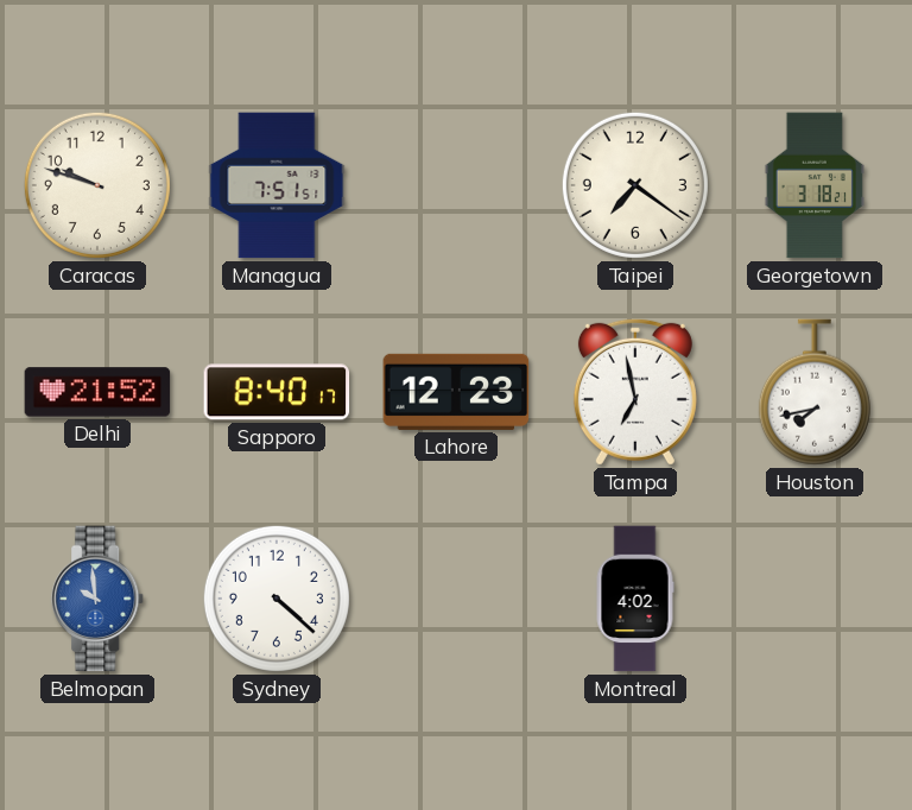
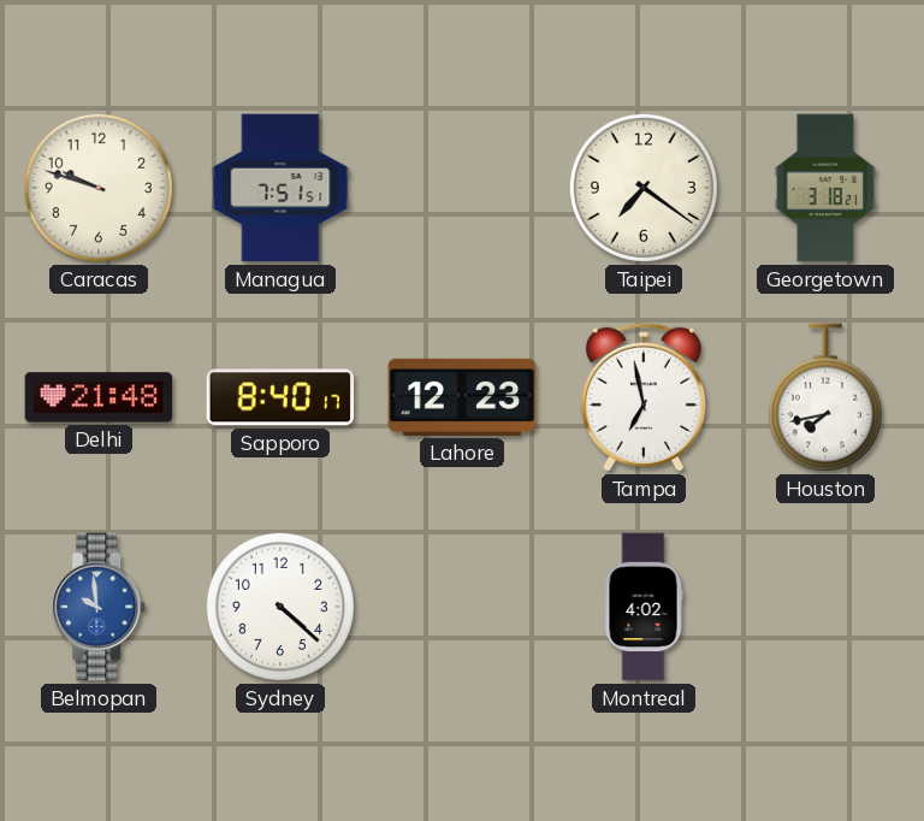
Delhi: 21:52 -> 21:48 (99, 397)
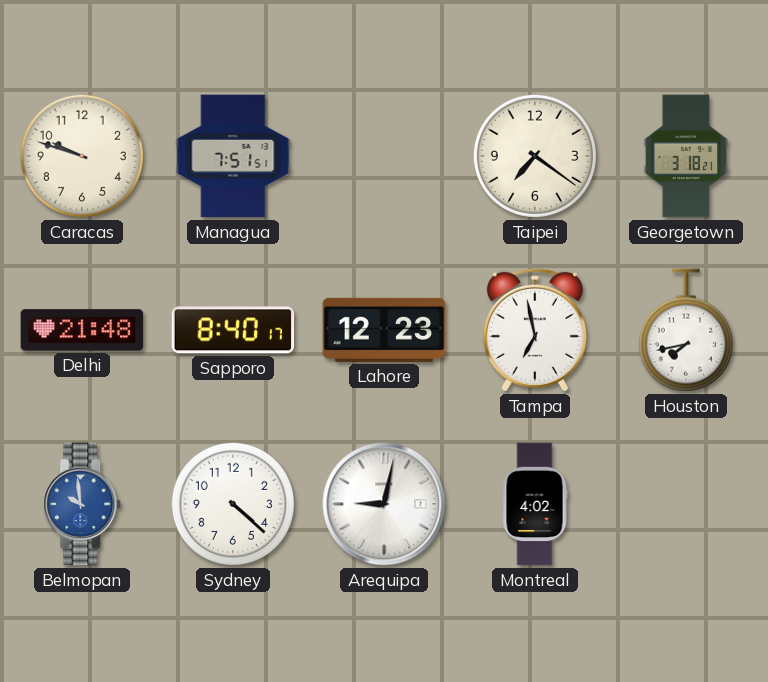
Arequipa: none -> 9:02 (384, 504)
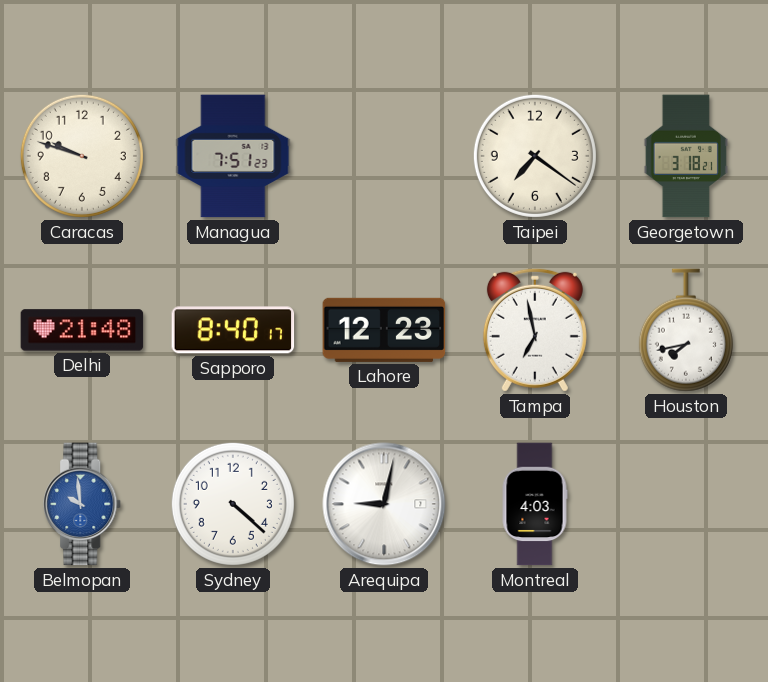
Managua: 7:51:51 -> 7:51:23 (233, 156)
Montreal: 4:02 -> 4:03 (535, 504)
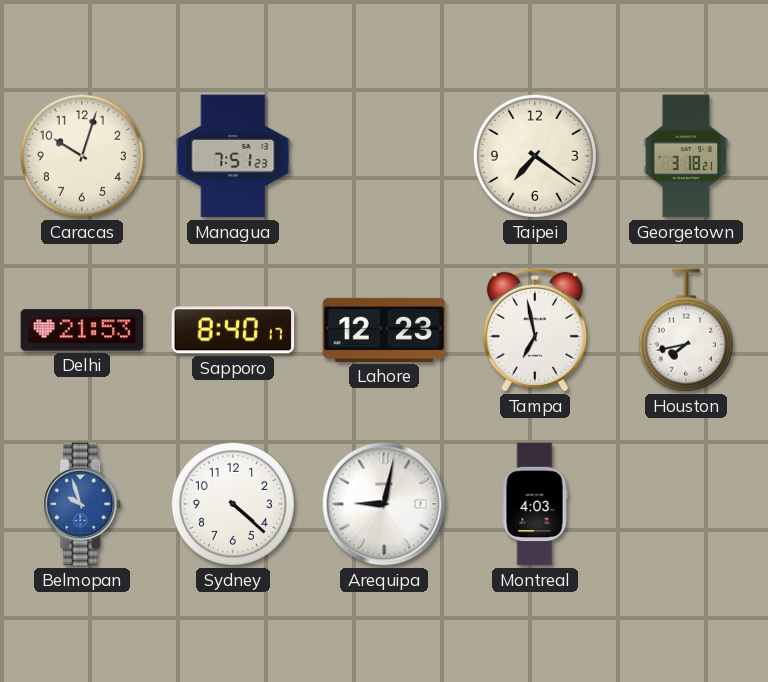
Caracas: 9:48 -> 10:03 (82, 156)
Delhi: 21:48 -> 21:53 (82, 330)
Belmopan: 9:59 -> 9:57 (83, 504)
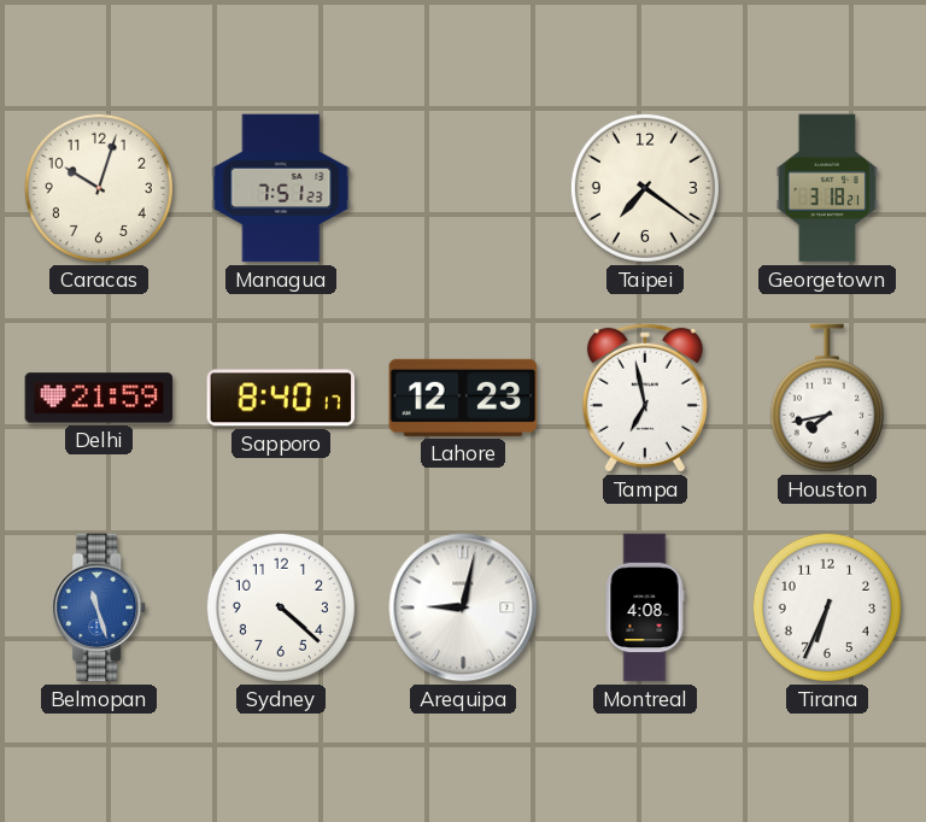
Delhi: 21:53 -> 21:59 (99, 398)
Belmopan: 9:57 -> 11:27 (100, 607)
Montreal: 4:03 -> 4:08 (645, 607)
Tirana: none -> 6:34 (827, 607)
